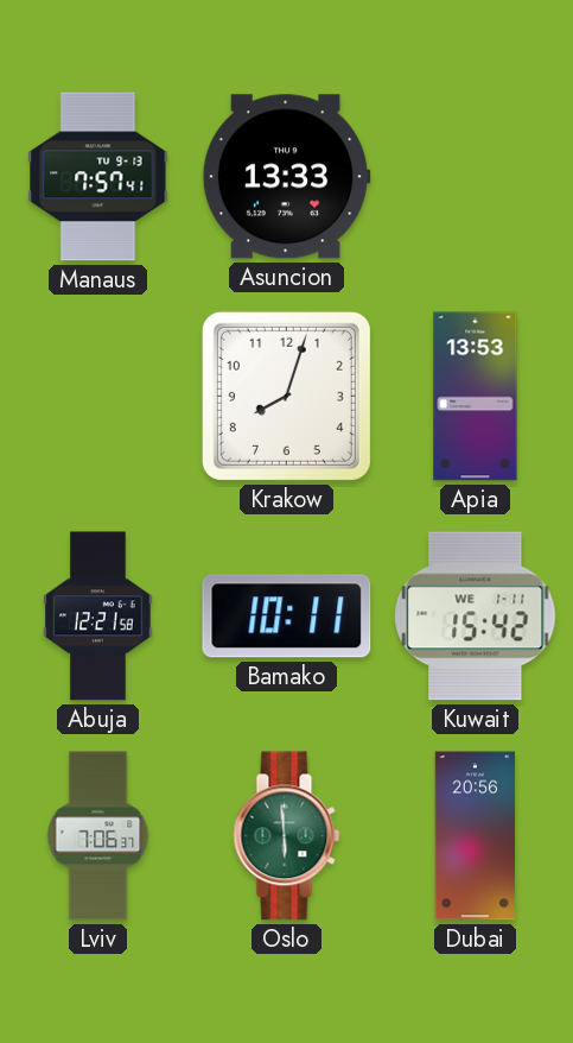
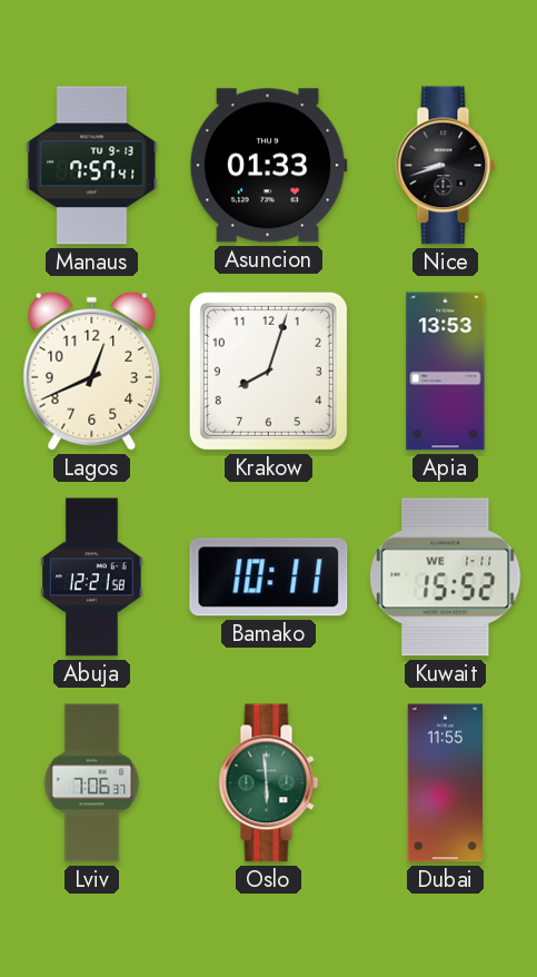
Asuncion: 13:33 -> 01:33 (268, 166)
Nice: none -> 8:42 (446, 166)
Lagos: none -> 12:41 (92, 371)
Kuwait: 15:42 -> 15:52 (446, 578)
Dubai: 20:56 -> 11:55 (446, 783)
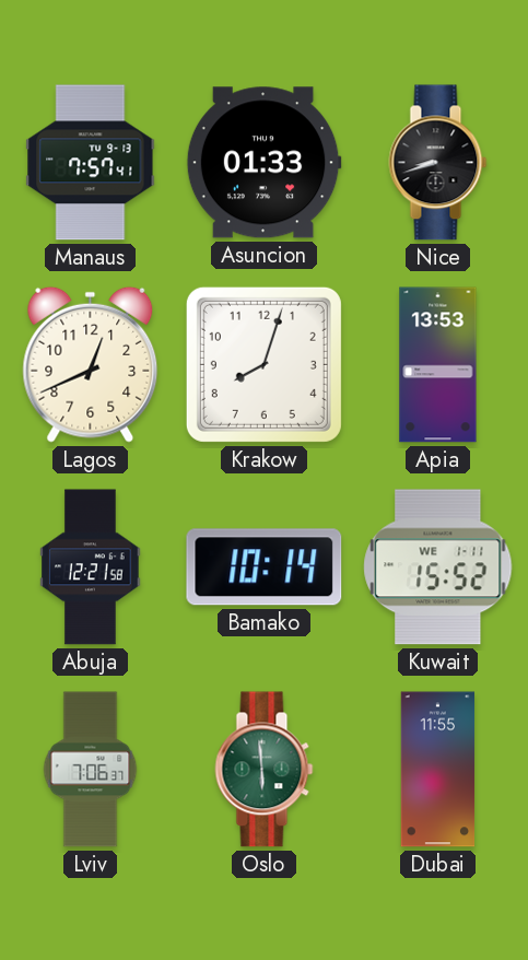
Bamako: 10:11 -> 10:14 (265, 567)
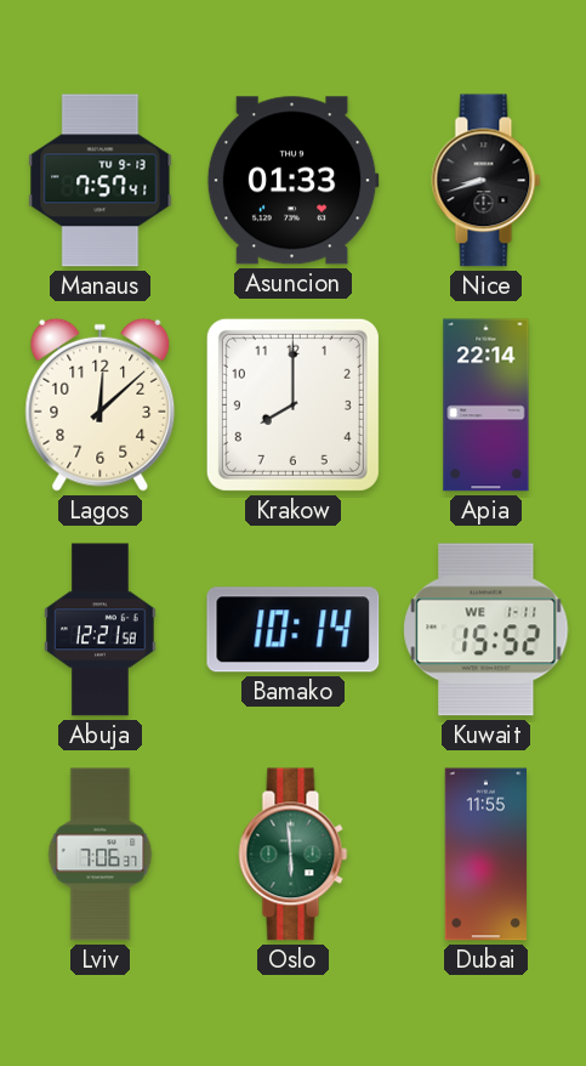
Lagos: 12:41 -> 12:08 (101, 404)
Krakow: 8:03 -> 8:00 (292, 404)
Apia: 13:53 -> 22:14 (487, 406)
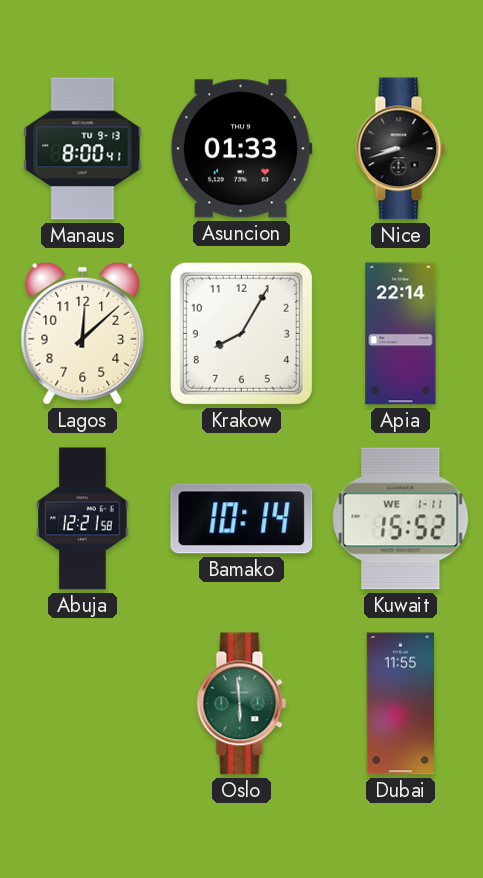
Manaus: 7:57 -> 8:00 (83, 149)
Krakow: 8:00 -> 8:05 (241, 333)
Lviv: 7:06 -> none (101, 855)
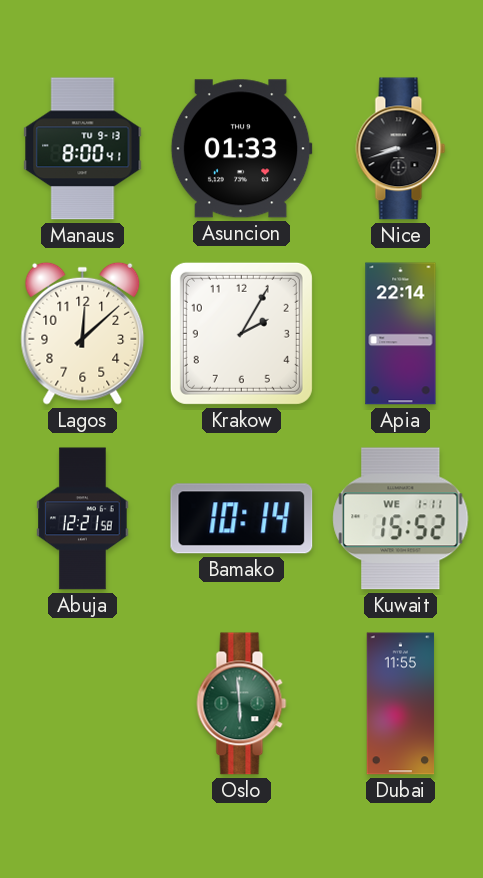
Krakow: 8:05 -> 2:05 (241, 333)
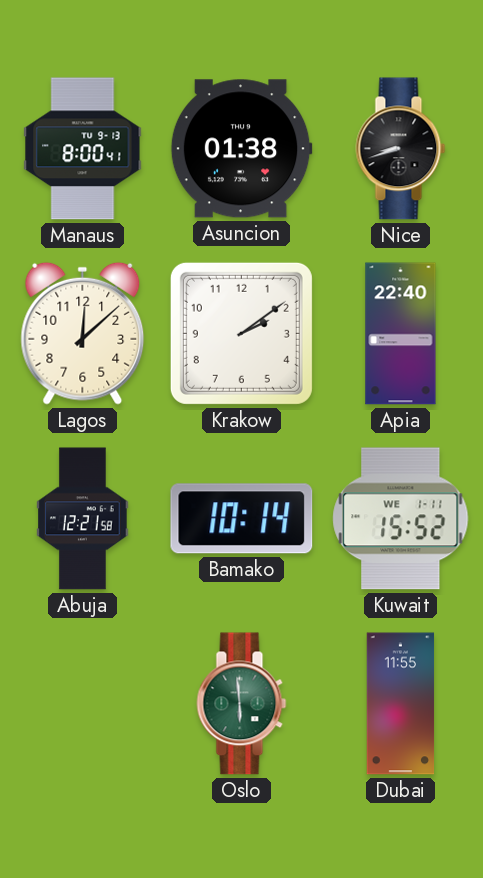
Asuncion: 01:33 -> 01:38 (241, 149)
Krakow: 2:05 -> 2:09 (241, 333)
Apia: 22:14 -> 22:40 (401, 334)
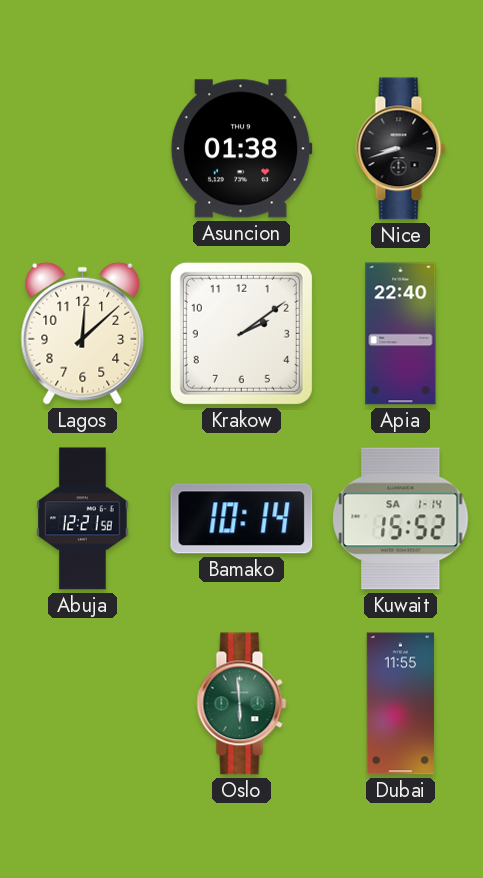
Manaus: 8:00 -> none (83, 149)
Kuwait date: WE 1-11 -> SA 1-14 (401, 519)
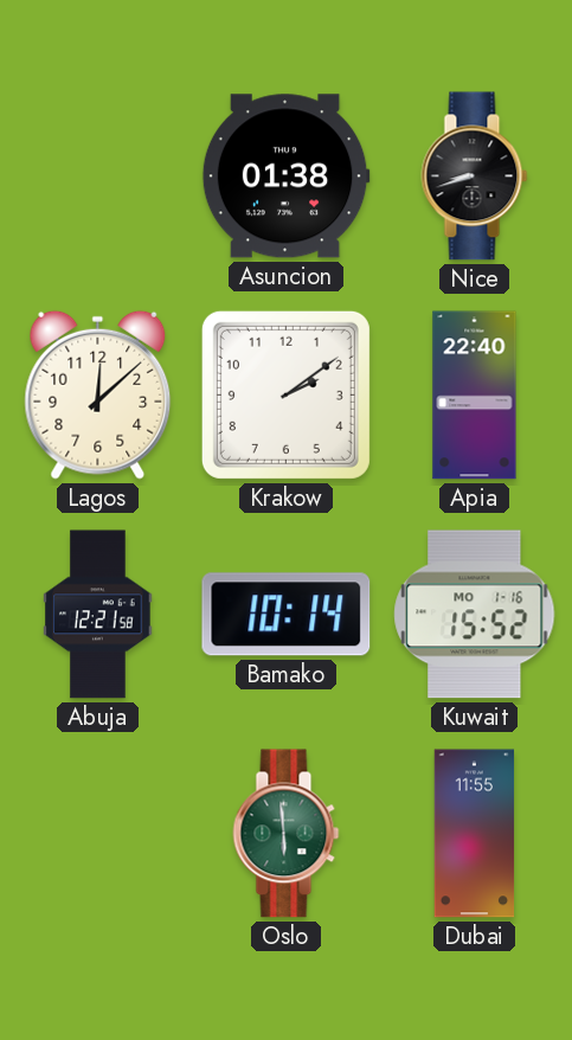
Kuwait date: SA 1-14 -> MO 1-16 (475, 615)
